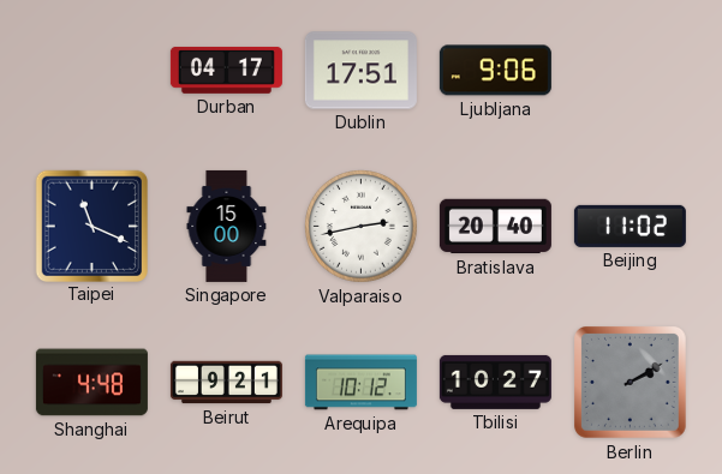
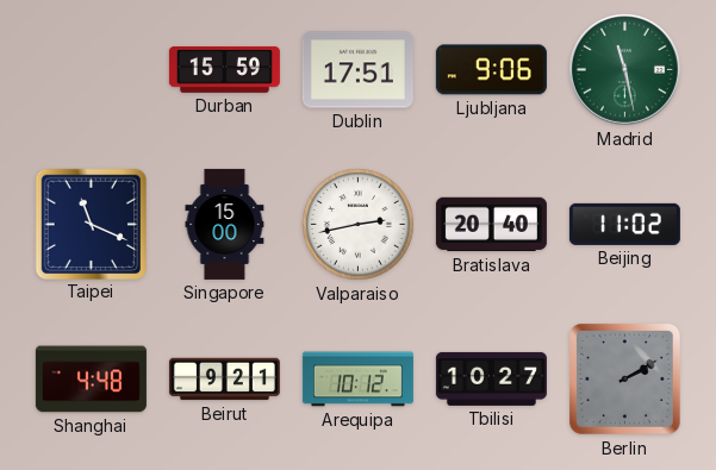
Durban: 04:17 -> 15:59 (224, 70)
Madrid: none -> 11:28 (624, 69)
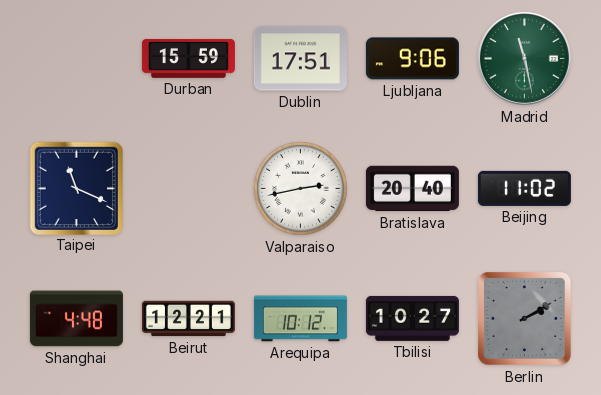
Singapore: 15:00 -> none (225, 224)
Beirut: 9:21 -> 12:21 (188, 319)
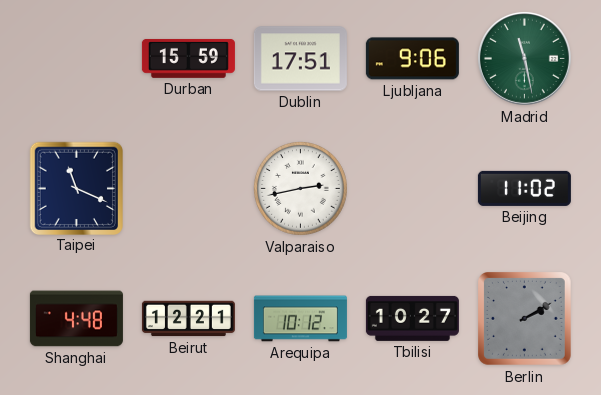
Bratislava: 20:40 -> none (412, 189)
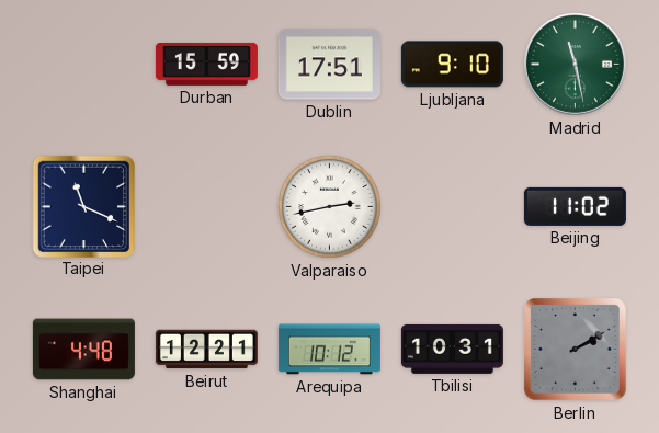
Ljubljana: 9:06 -> 9:10 (452, 65)
Tbilisi: 10:27 -> 10:31 (452, 349)
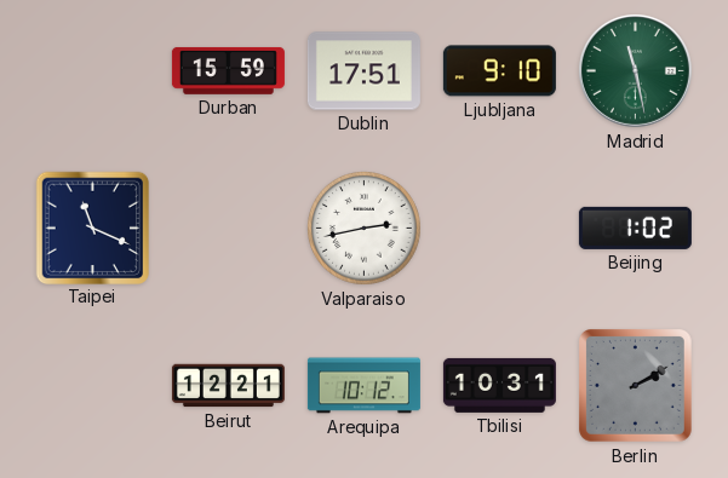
Beijing: 11:02 -> 1:02 (635, 228)
Shanghai: 4:48 -> none (83, 350)
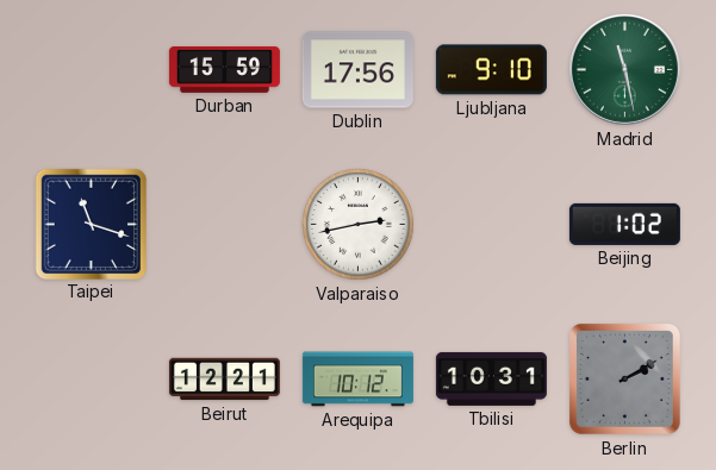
Dublin: 17:51 -> 17:56 (357, 70)
Taipei: 11:19 -> 11:18 (91, 224)
